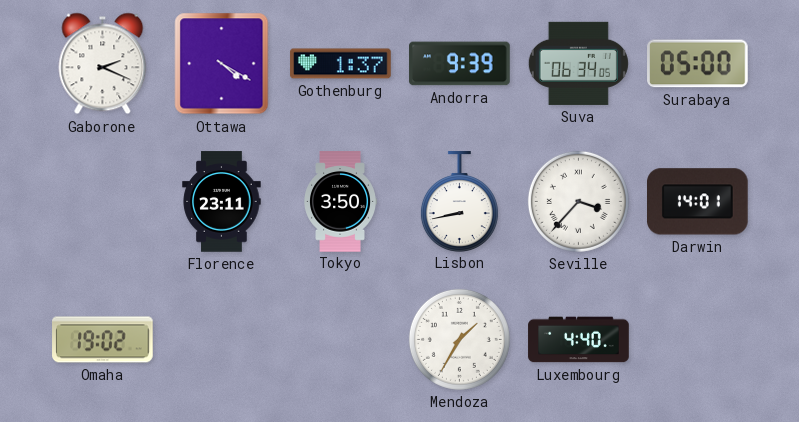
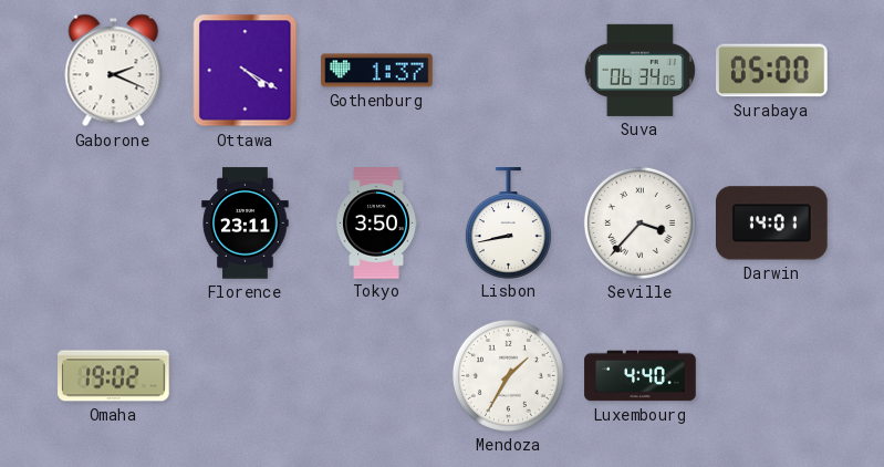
Andorra: 9:39 -> none (460, 64)
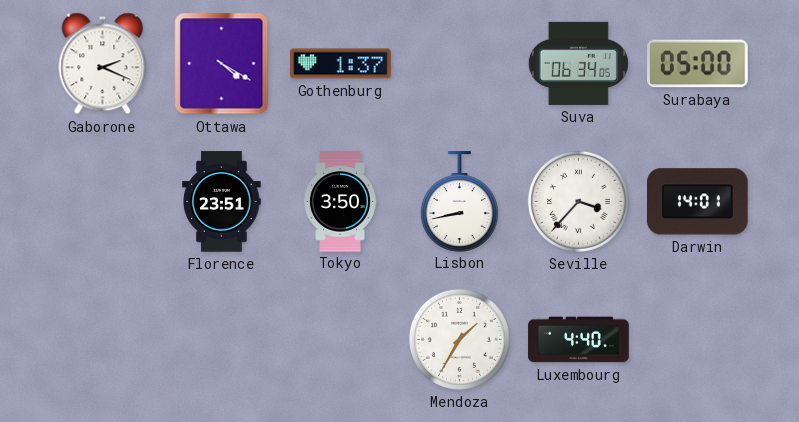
Florence: 23:11 -> 23:51 (222, 202)
Omaha: 19:02 -> none (114, 376)
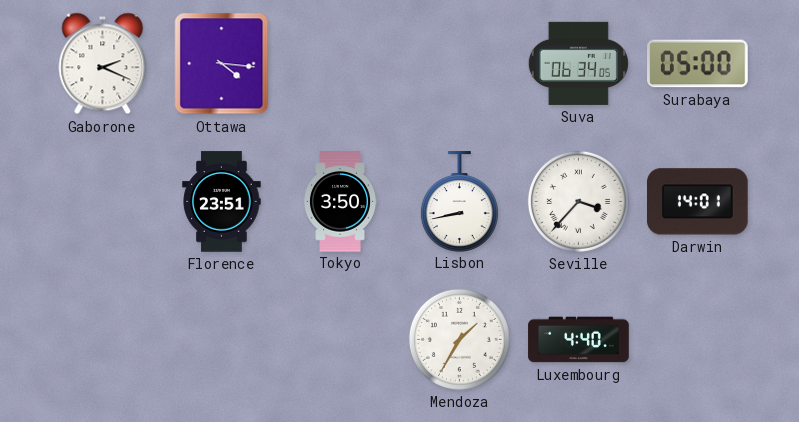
Ottawa: 4:20 -> 4:16 (222, 64)
Gothenburg: 1:37 -> none (341, 64)
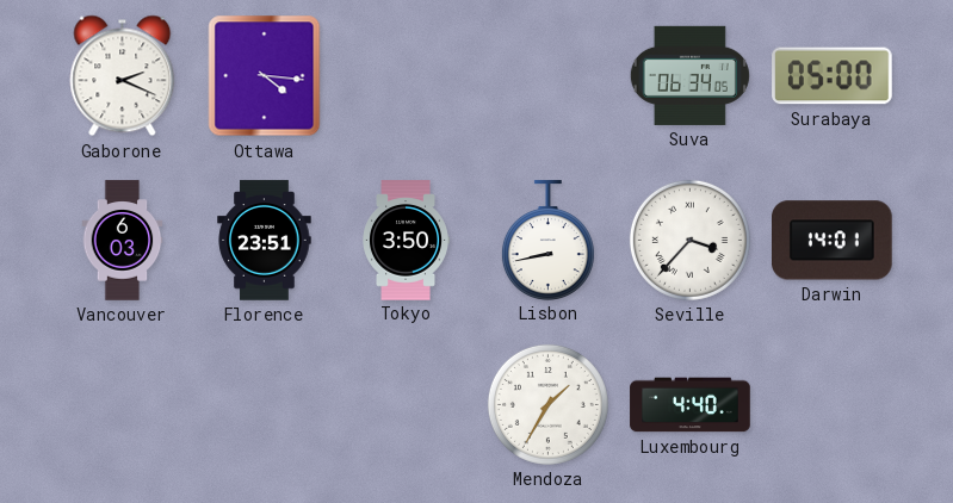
Vancouver: none -> 6:03 (123, 241)
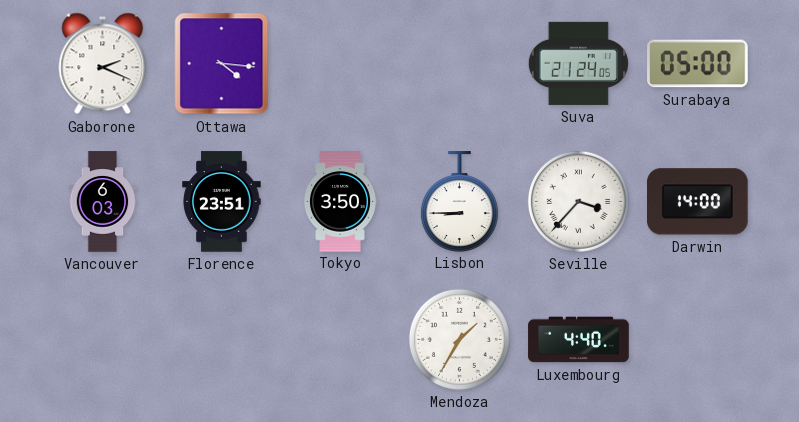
Suva: 06:34 -> 21:24 (578, 63)
Lisbon: 8:43 -> 8:45 (459, 201)
Darwin: 14:01 -> 14:00 (698, 202)
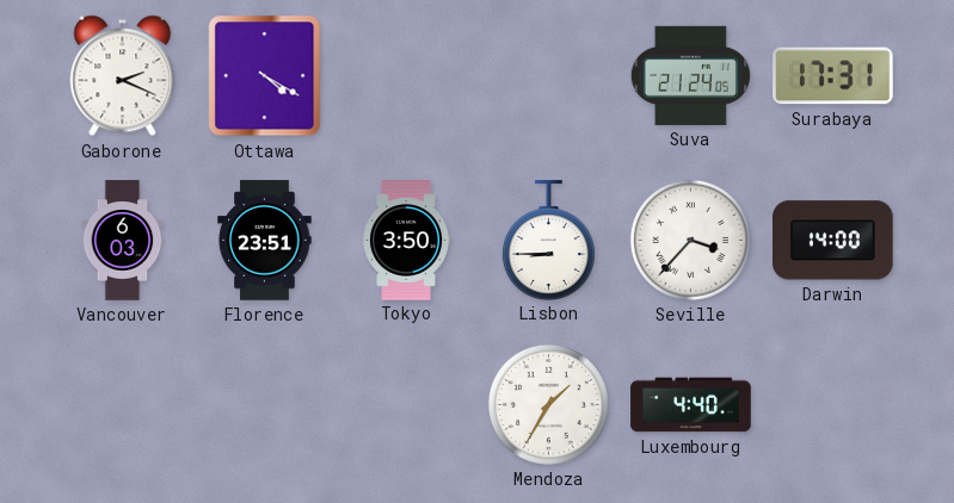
Ottawa: 4:16 -> 4:20 (265, 76)
Surabaya: 05:00 -> 17:31 (833, 76)
